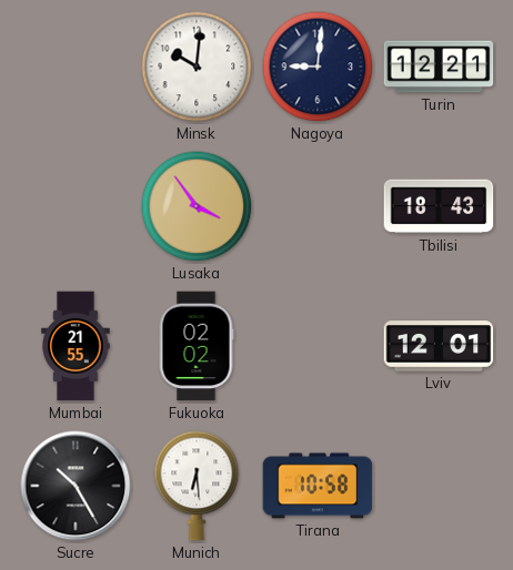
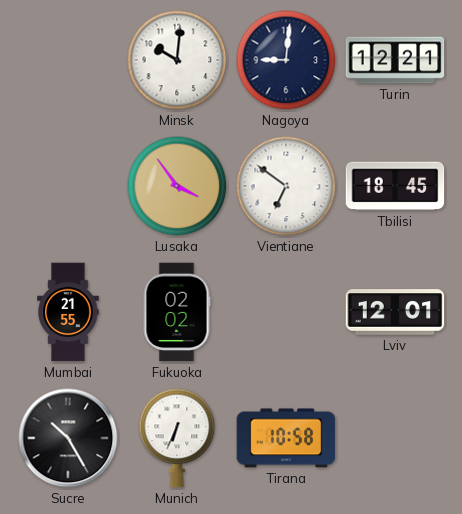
Vientiane: none -> 6:51 (286, 186)
Tbilisi: 18:43 -> 18:45 (395, 186)
Munich: 6:29 -> 6:34 (177, 438)
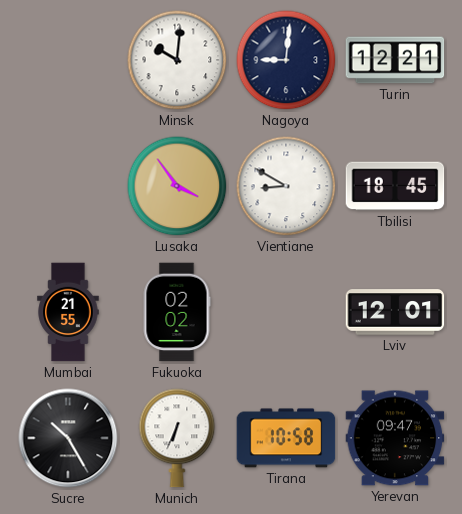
Vientiane: 6:51 -> 8:50 (286, 186)
Yerevan: none -> 09:47 (395, 438)
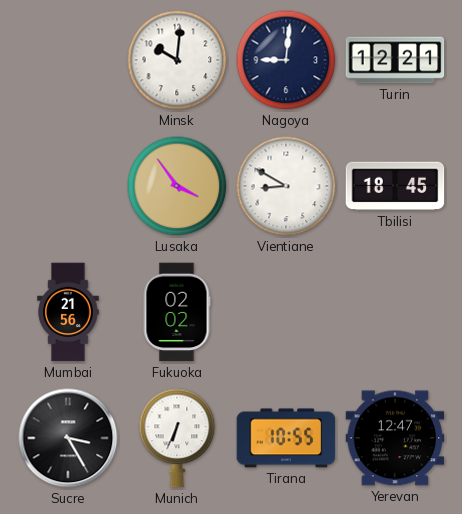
Mumbai: 21:55 -> 21:56 (68, 312)
Lviv: 12:01 -> none (395, 312)
Sucre: 10:25 -> 3:25 (68, 438)
Tirana: 10:58 -> 10:55 (286, 438)
Yerevan: 09:47 -> 12:47 (395, 438)
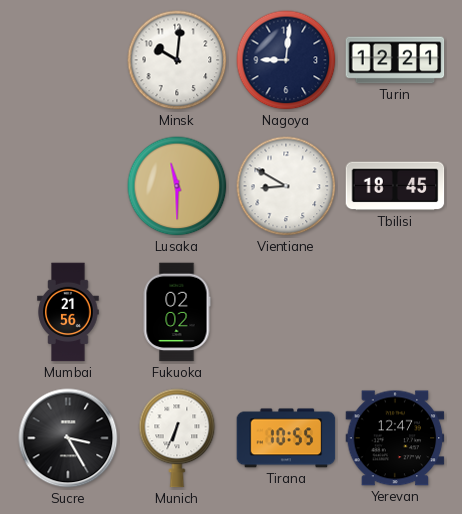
Lusaka: 3:54 -> 11:30 (177, 186)
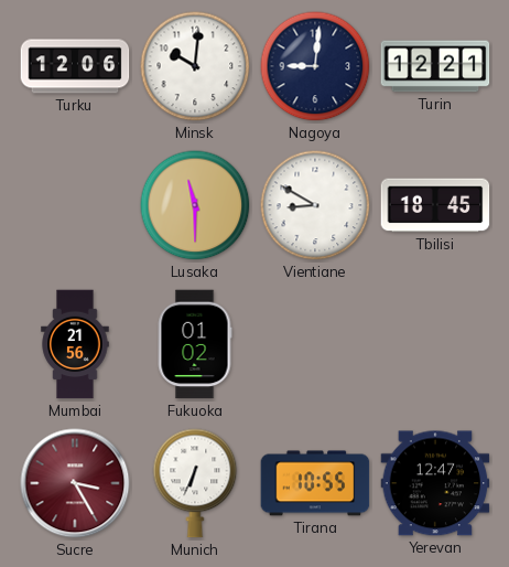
Turku: none -> 12:06 (75, 66)
Fukuoka: 02:02 -> 01:02 (195, 344)
Sucre dial: black -> burgundy (75, 483)
